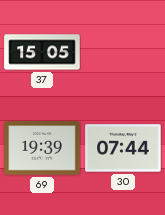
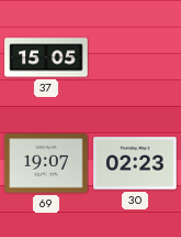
69: 19:39 -> 19:07 (46, 163)
30: 07:44 -> 02:23 (135, 163)
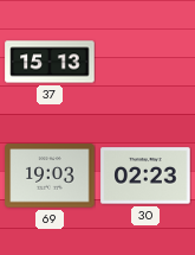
37: 15:05 -> 15:13 (50, 62)
69: 19:07 -> 19:03 (50, 176)
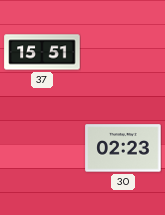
37: 15:13 -> 15:51 (42, 52)
69: 19:03 -> none (50, 176)
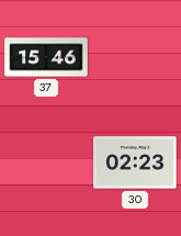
37: 15:51 -> 15:46 (46, 57)
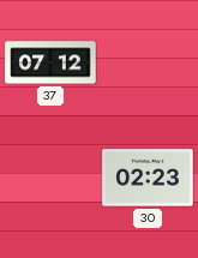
37: 15:46 -> 07:12 (50, 62)
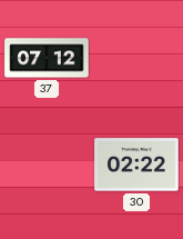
30: 02:23 -> 02:22 (136, 165)
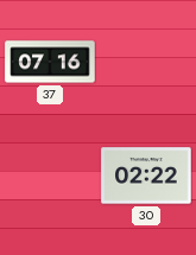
37: 07:12 -> 07:16 (50, 62)
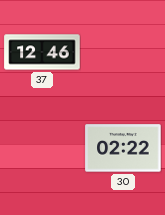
37: 07:16 -> 12:46 (42, 52)
